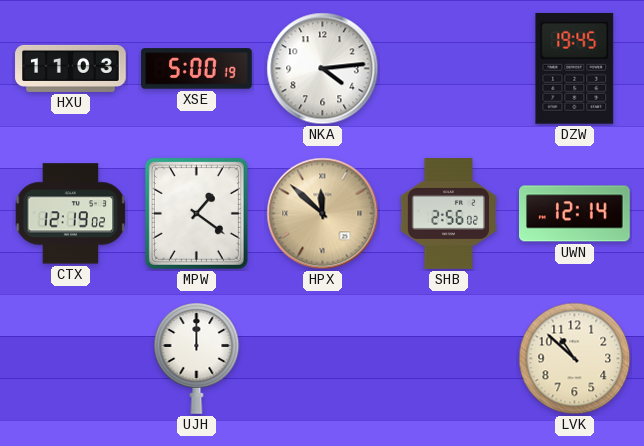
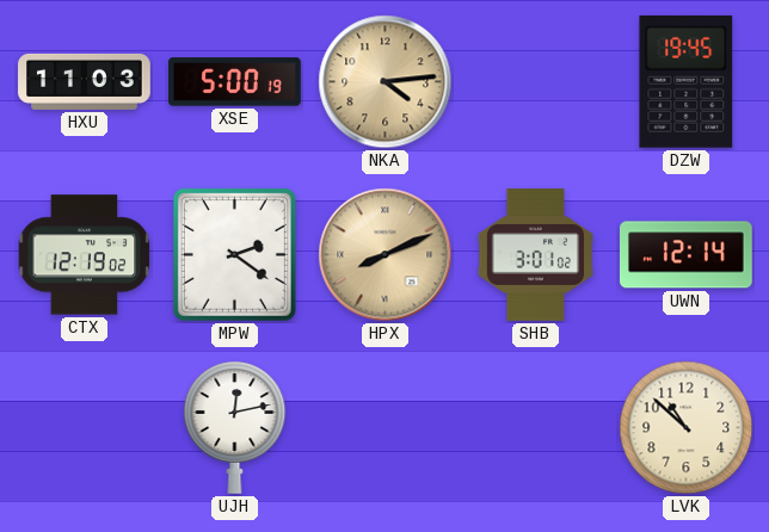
NKA dial: white -> champagne (386, 82)
MPW: 1:21 -> 2:21 (234, 254)
HPX: 11:52 -> 8:11 (386, 255)
SHB: 2:56 -> 3:01 (536, 255)
UJH: 12:00 -> 12:13 (235, 427)
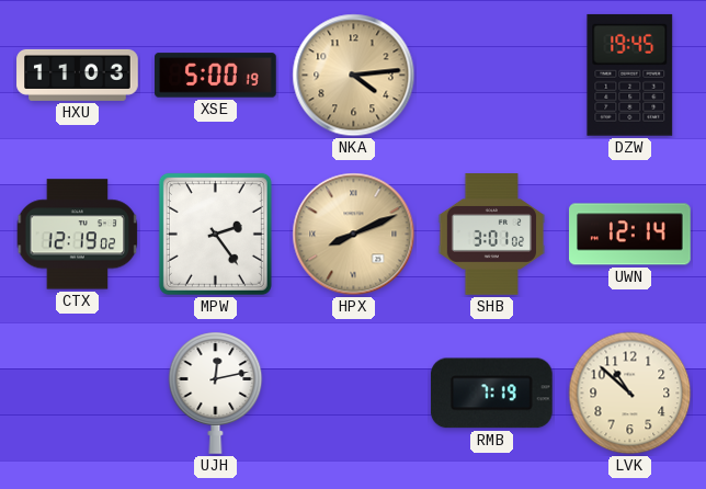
MPW: 2:21 -> 2:24 (215, 234)
RMB: none -> 7:19 (491, 394)
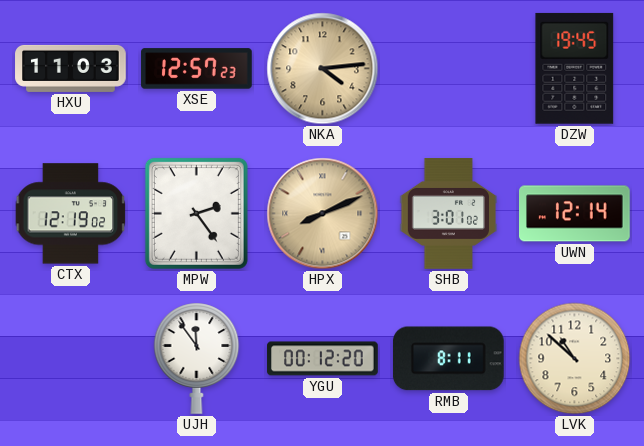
XSE: 5:00 -> 12:57 (197, 69)
UJH: 12:13 -> 11:54 (197, 358)
YGU: none -> 00:12 (323, 359)
RMB: 7:19 -> 8:11 (448, 359)
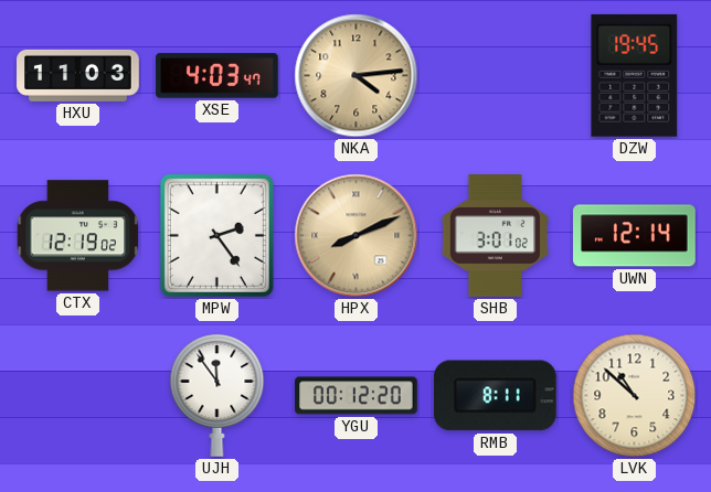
XSE: 12:57 -> 4:03 (217, 76)
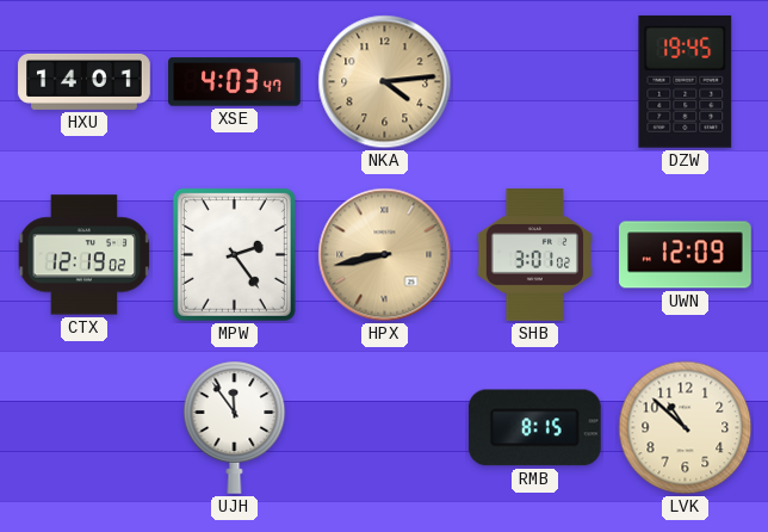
HXU: 11:03 -> 14:01 (85, 81)
HPX: 8:11 -> 8:43 (385, 255)
UWN: 12:14 -> 12:09 (686, 255)
YGU: 00:12 -> none (357, 396)
RMB: 8:11 -> 8:15 (534, 428)
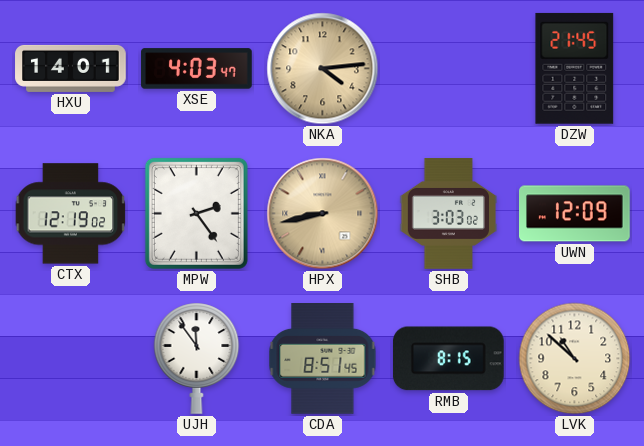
DZW: 19:45 -> 21:45 (575, 68)
SHB: 3:01 -> 3:03 (449, 214)
CDA: none -> 8:51 (323, 359)
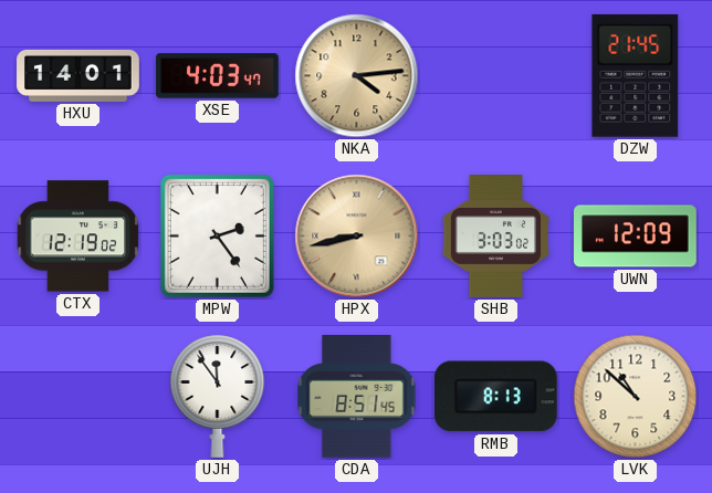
RMB: 8:15 -> 8:13 (495, 397)
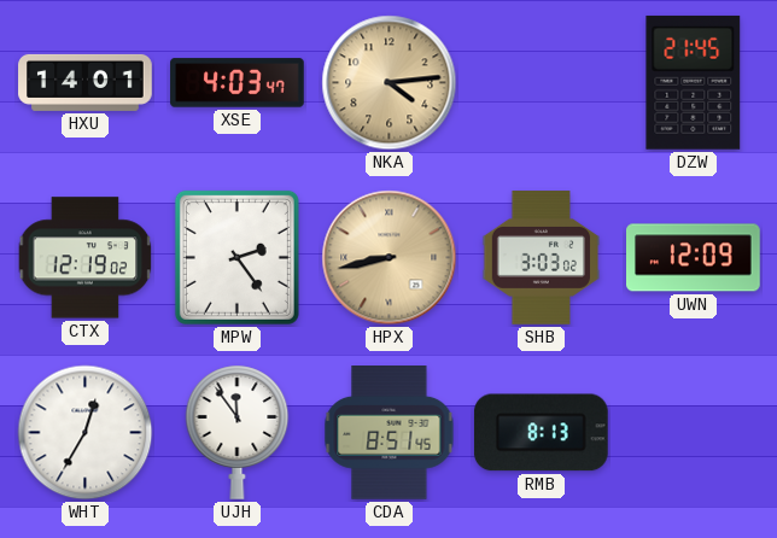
WHT: none -> 12:35 (86, 433)
LVK: 10:52 -> none (636, 397)
